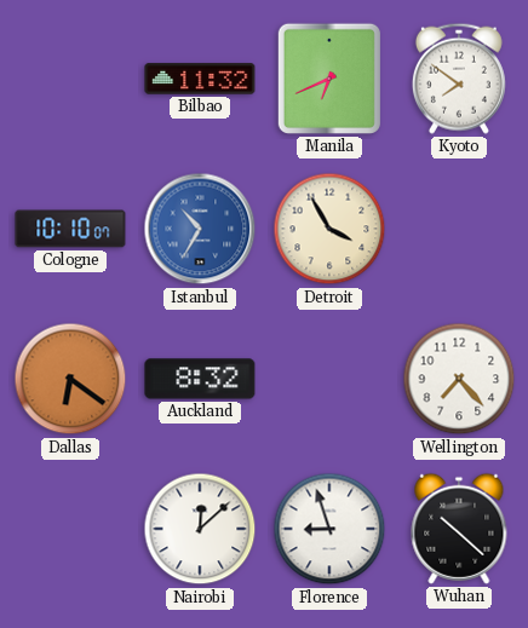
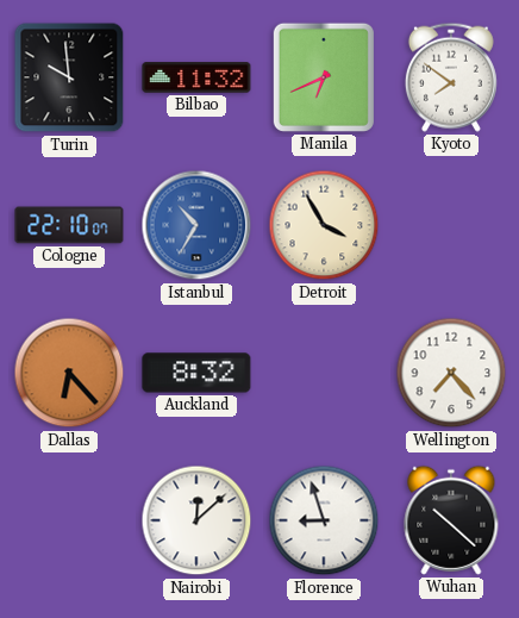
Turin: none -> 9:59 (69, 77)
Cologne: 10:10 -> 22:10 (69, 225)
Dallas: 6:21 -> 6:23 (69, 373)
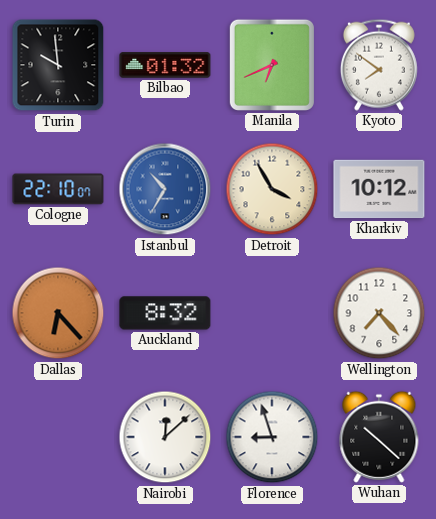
Bilbao: 11:32 -> 01:32 (165, 65)
Kharkiv: none -> 10:12 (379, 189)
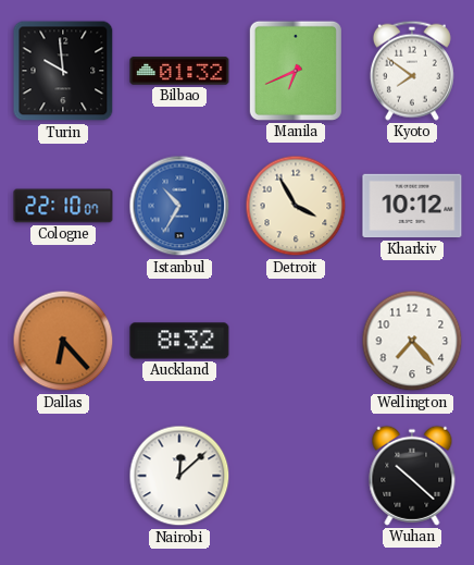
Florence: 8:57 -> none (272, 437)
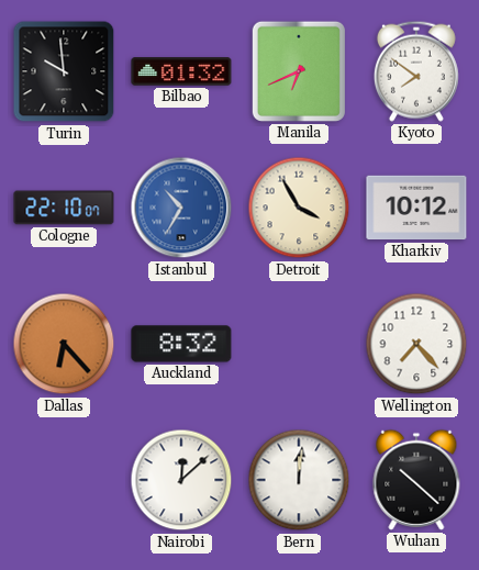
Bern: none -> 12:01 (299, 480)
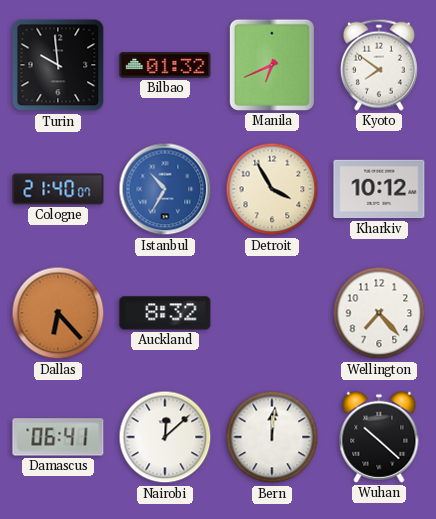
Cologne: 22:10 -> 21:40 (58, 189)
Damascus: none -> 06:41 (58, 437)
